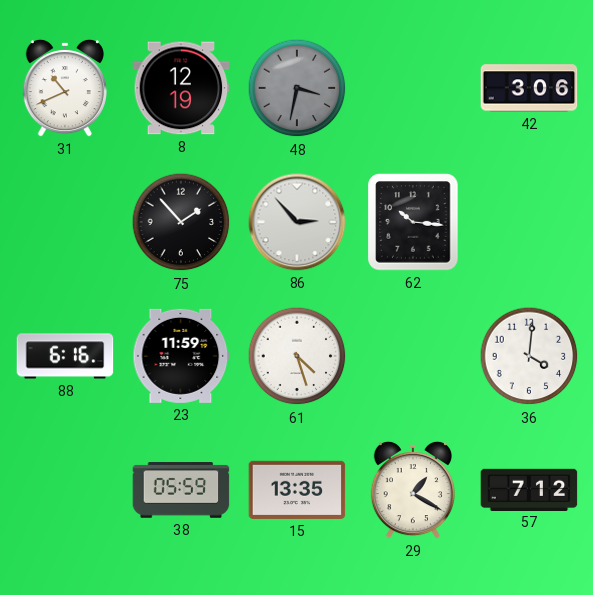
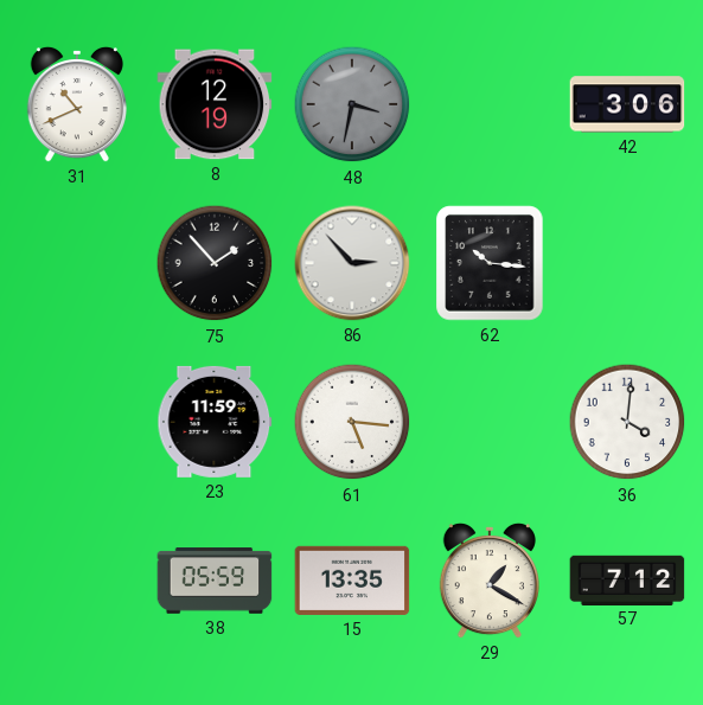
88: 6:16 -> none (65, 356)
61: 4:27 -> 5:16 (352, 422)
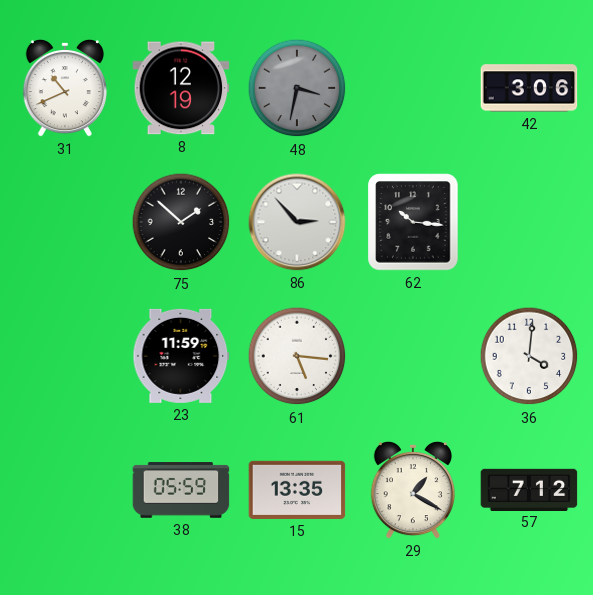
75: 1:53 -> 1:52 (181, 222)
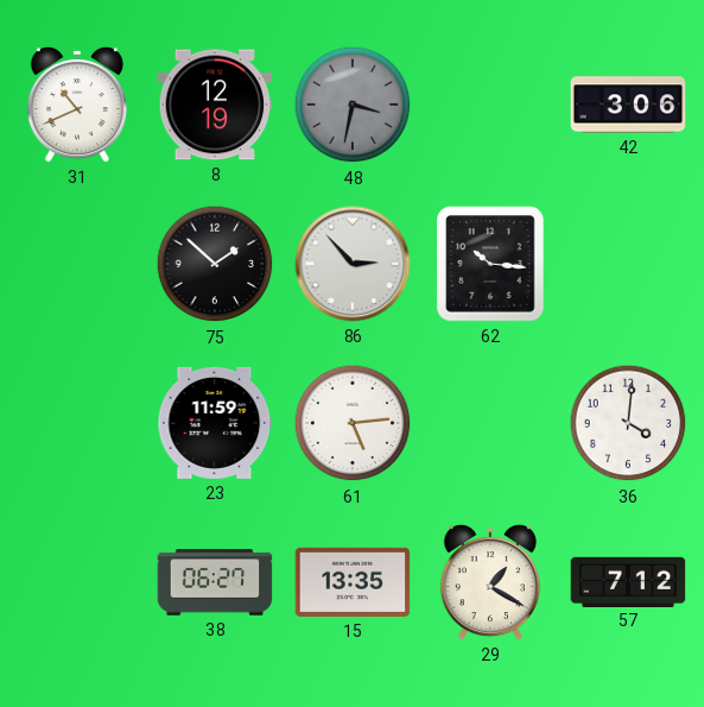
61: 5:16 -> 5:14 (353, 423)
38: 05:59 -> 06:27 (215, 582)
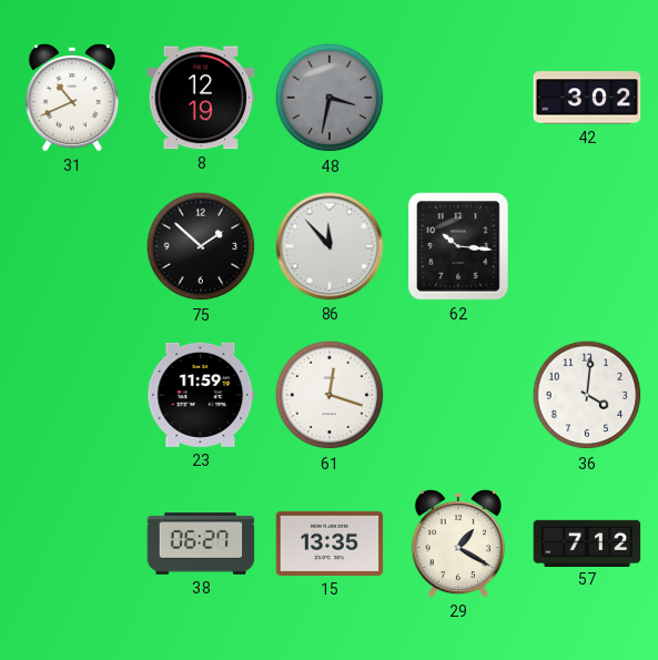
42: 3:06 -> 3:02 (587, 98)
86: 2:53 -> 11:53 (330, 246)
61: 5:14 -> 12:18 (330, 395)
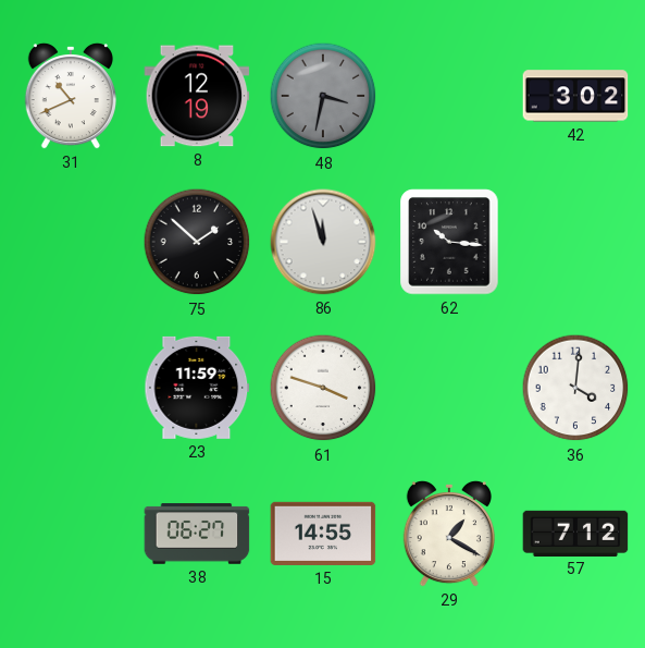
86: 11:53 -> 11:57 (323, 242)
61: 12:18 -> 3:48 (323, 388)
15: 13:35 -> 14:55 (323, 534)
